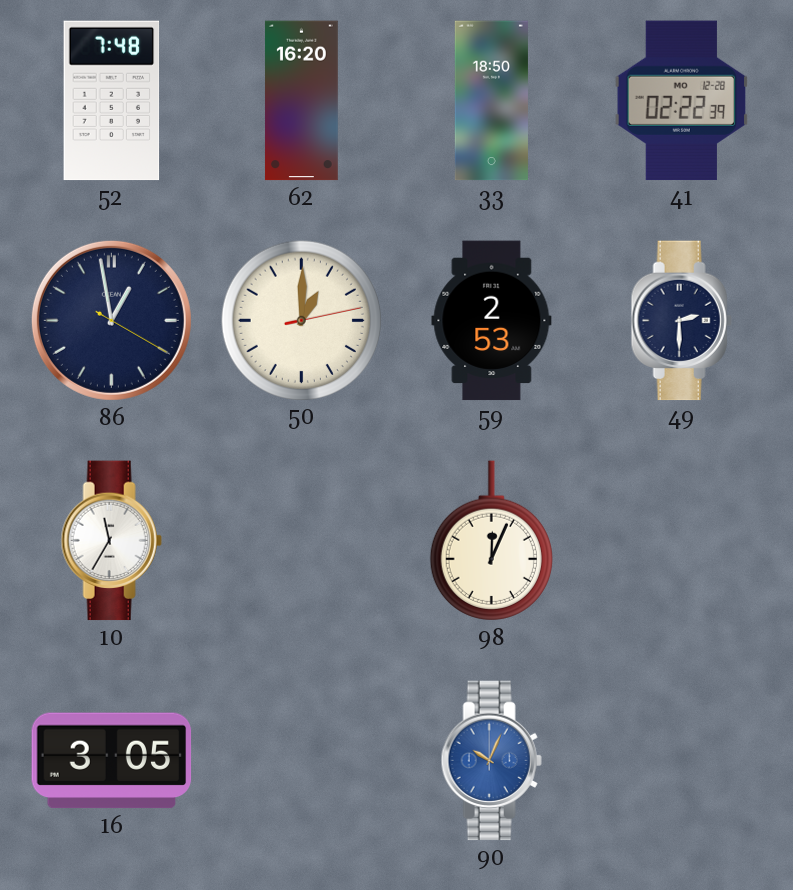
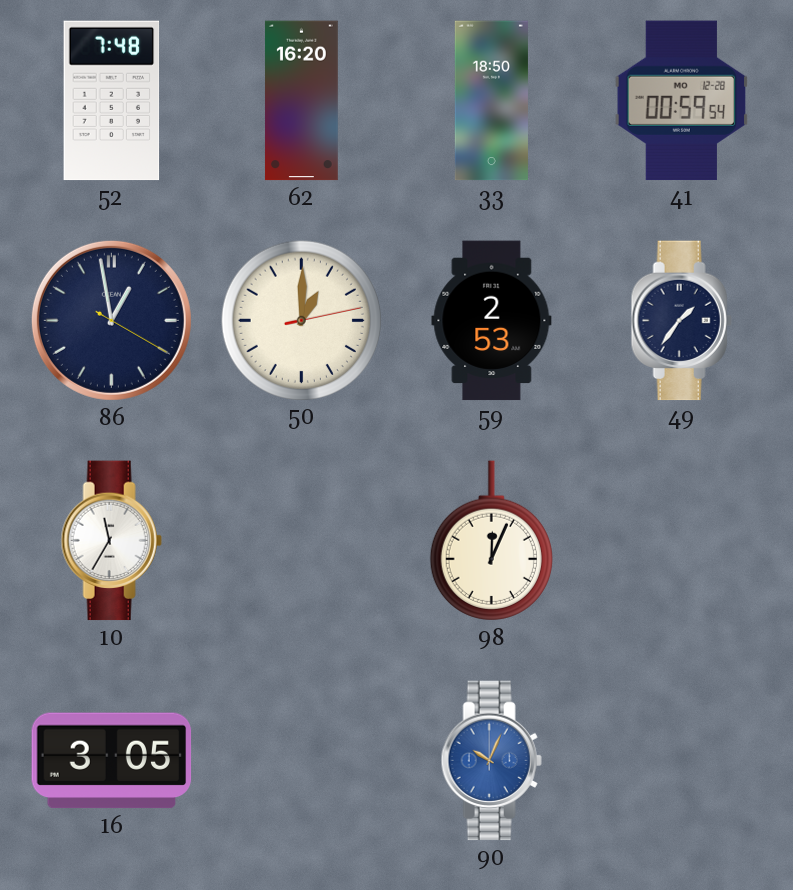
41: 02:22 -> 00:59 (682, 101)
49: 2:30 -> 1:36 (681, 321)
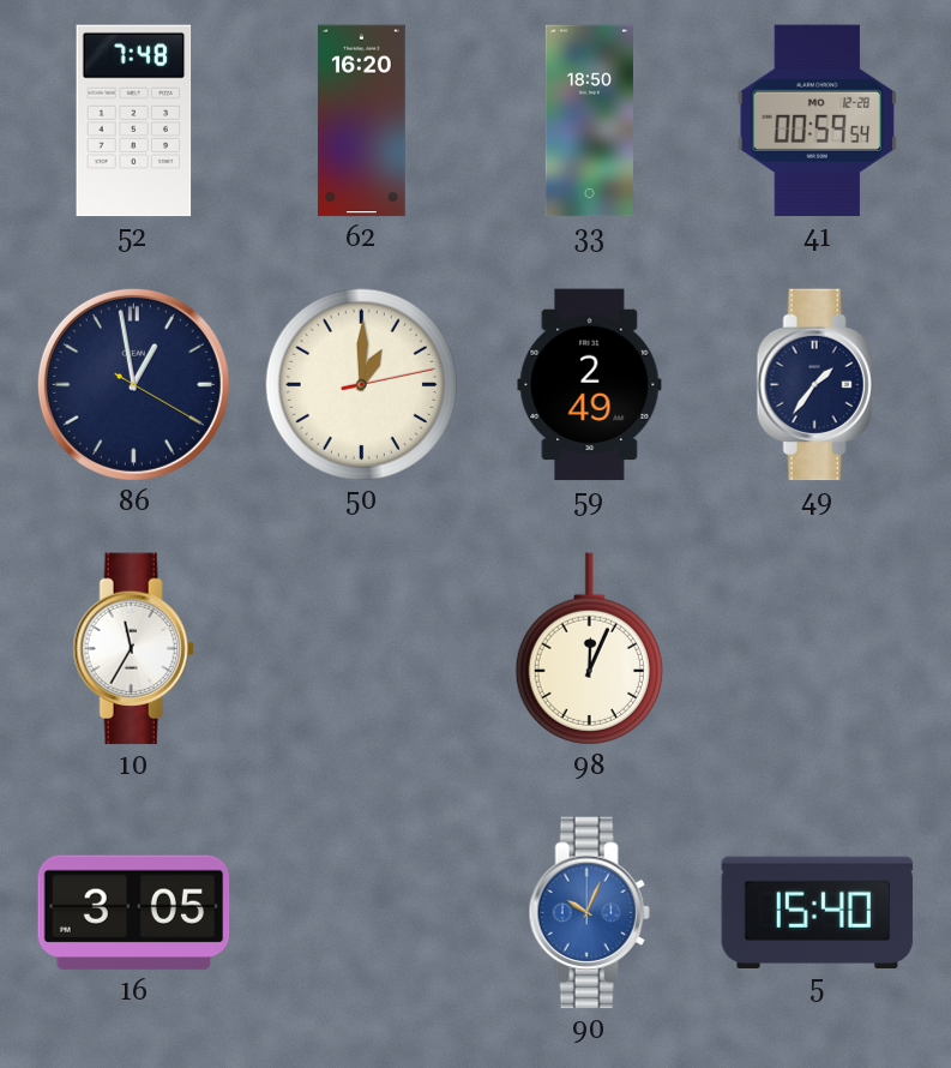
59: 2:53 -> 2:49 (590, 385)
5: none -> 15:40 (818, 912)
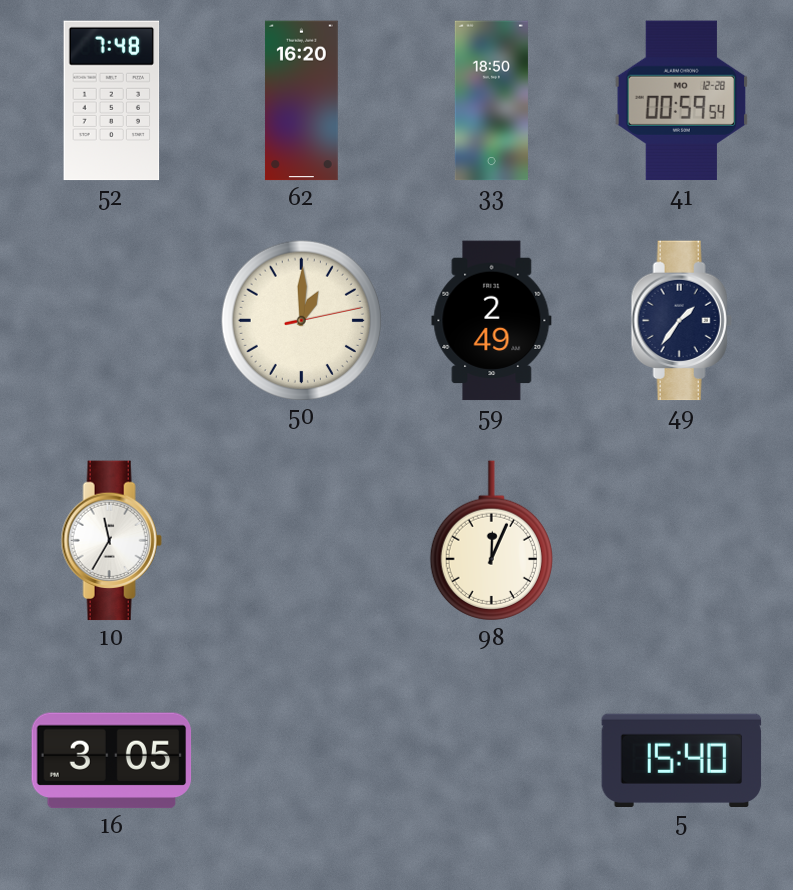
86: 12:58 -> none (133, 384)
90: 10:04 -> none (589, 913)
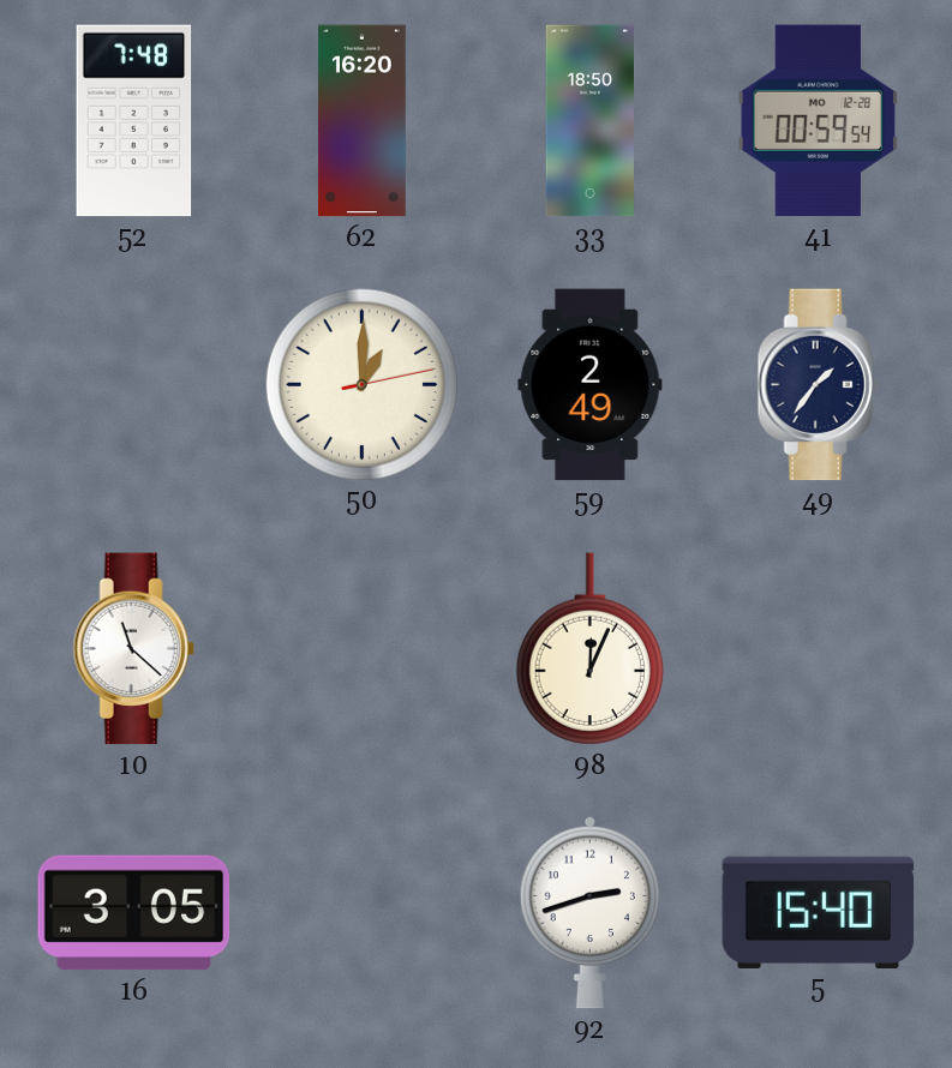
10: 11:35 -> 11:22 (133, 649)
92: none -> 2:42 (589, 912)
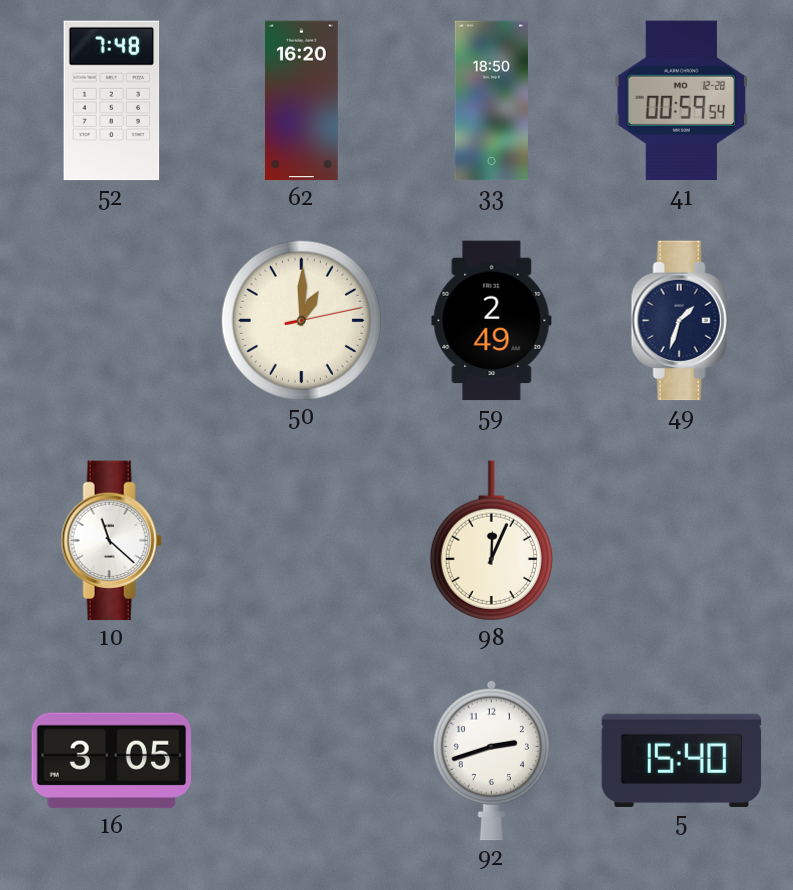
49: 1:36 -> 1:33 (681, 321)
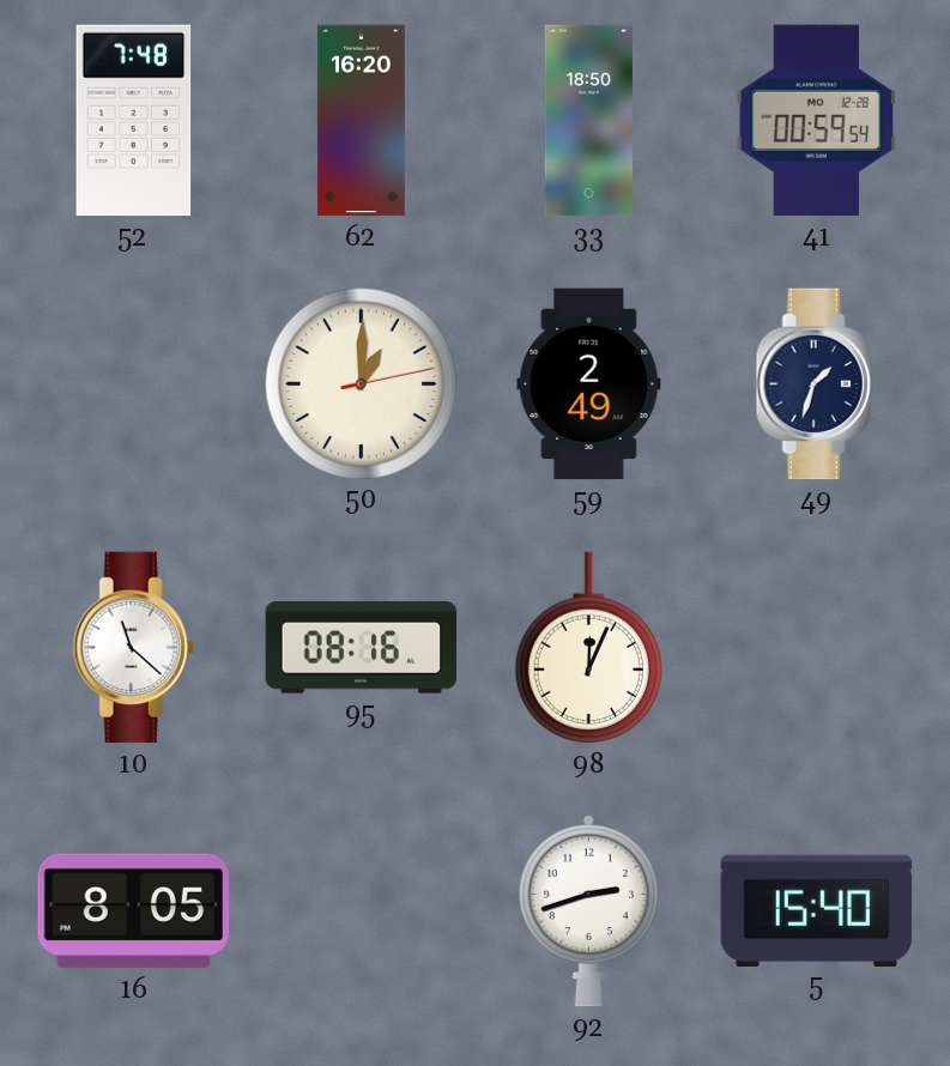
95: none -> 08:16 (362, 648)
16: 3:05 -> 8:05 (134, 911)
